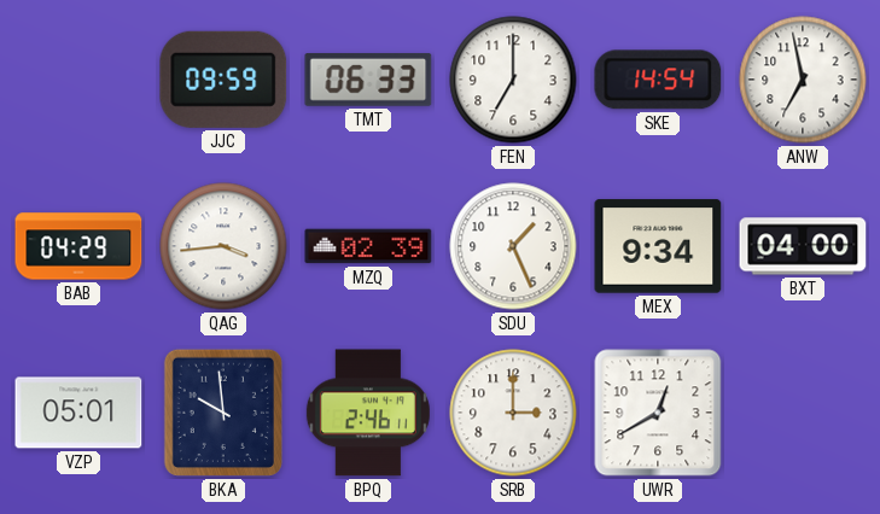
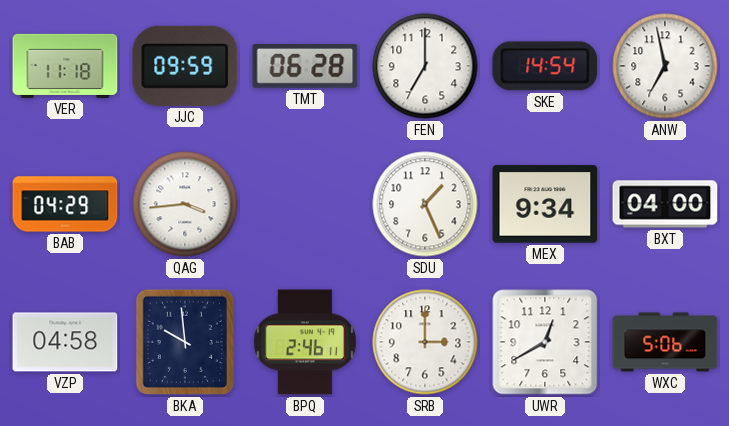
VER: none -> 11:18 (65, 66)
TMT: 06:33 -> 06:28 (305, 67)
MZQ: 02:39 -> none (368, 246)
VZP: 05:01 -> 04:58 (65, 342)
WXC: none -> 5:06 (665, 342)
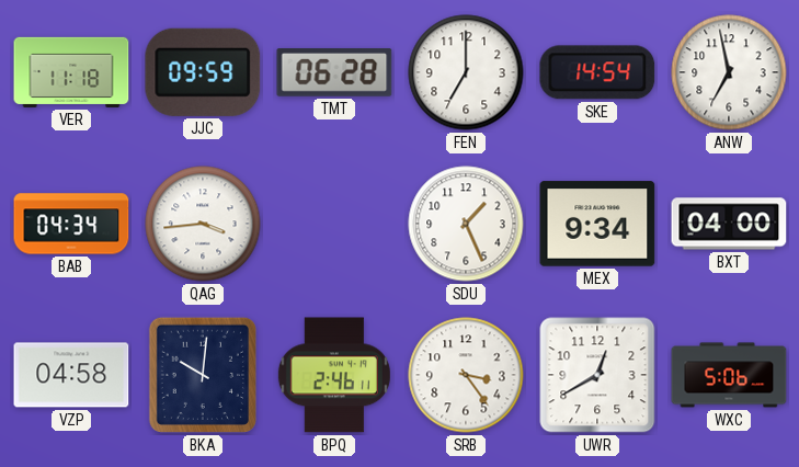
BAB: 04:29 -> 04:34 (71, 224)
BKA: 9:59 -> 10:01 (203, 375)
SRB: 3:00 -> 3:24 (466, 375)
